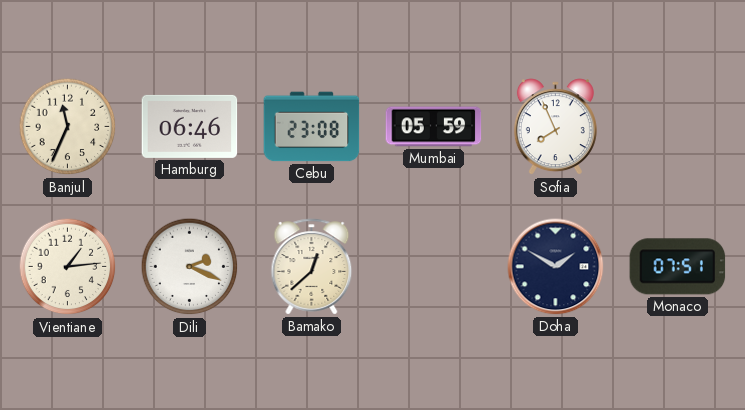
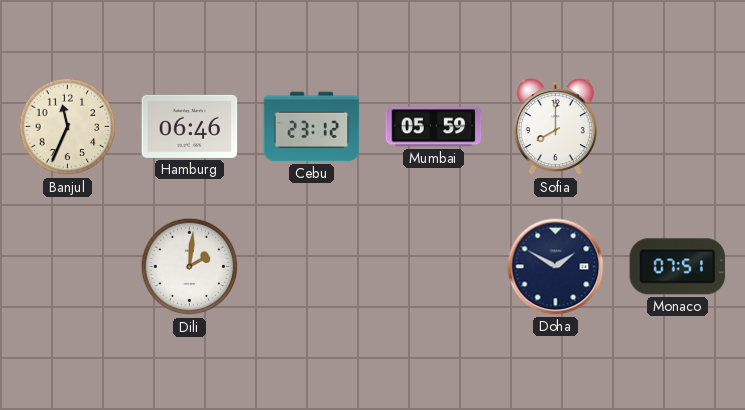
Cebu: 23:08 -> 23:12 (312, 127)
Sofia: 7:56 -> 8:00 (555, 127)
Vientiane: 1:14 -> none (68, 267)
Dili: 2:19 -> 2:01 (190, 267)
Bamako: 12:38 -> none (312, 267)
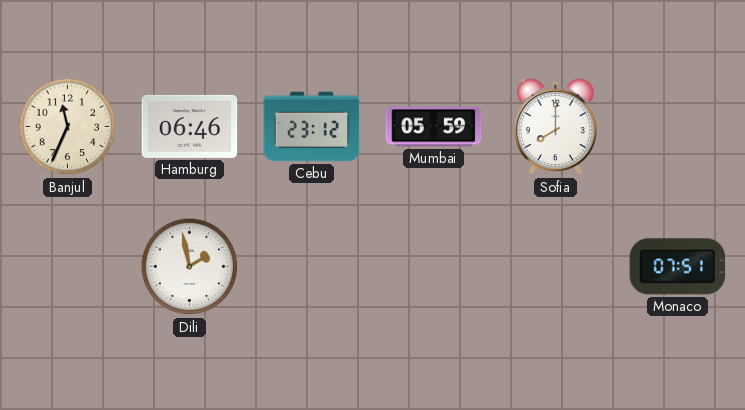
Dili: 2:01 -> 1:58 (190, 267)
Doha: 1:50 -> none (556, 267)
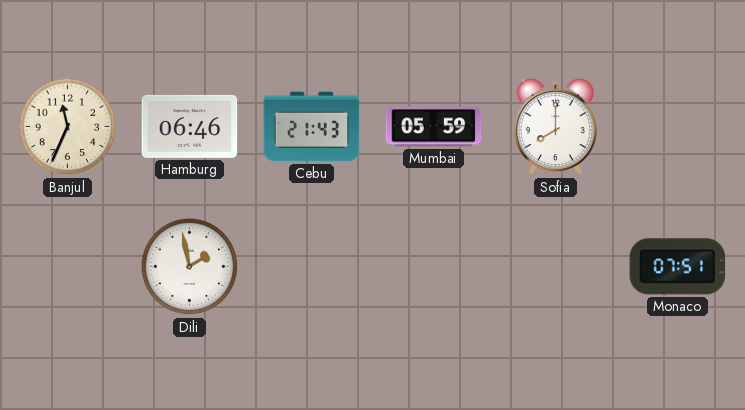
Cebu: 23:12 -> 21:43 (312, 127)
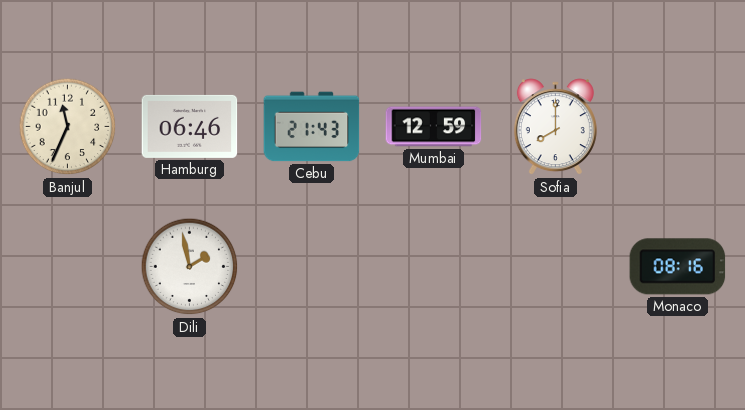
Mumbai: 05:59 -> 12:59 (434, 127)
Monaco: 07:51 -> 08:16 (678, 267)
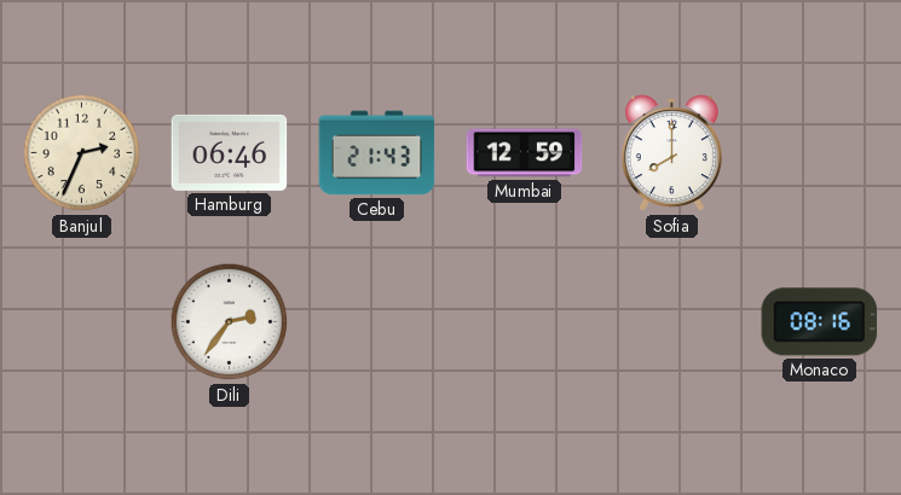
Banjul: 11:34 -> 2:34 (82, 153)
Dili: 1:58 -> 2:36 (230, 322)
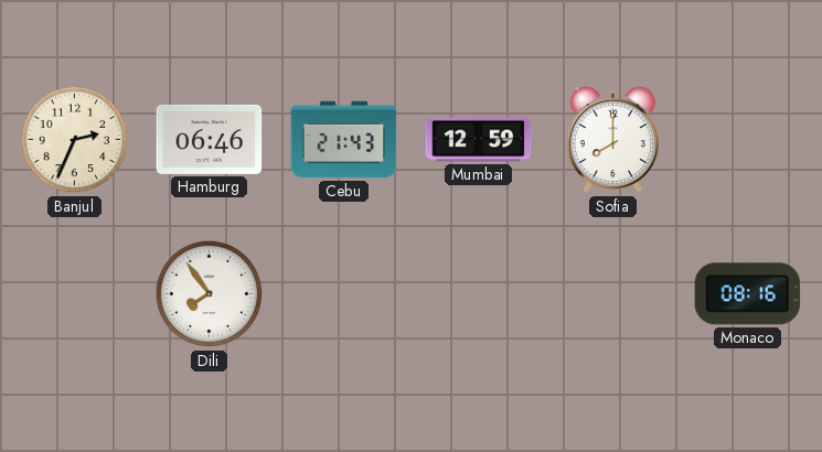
Dili: 2:36 -> 7:54 (210, 294)
